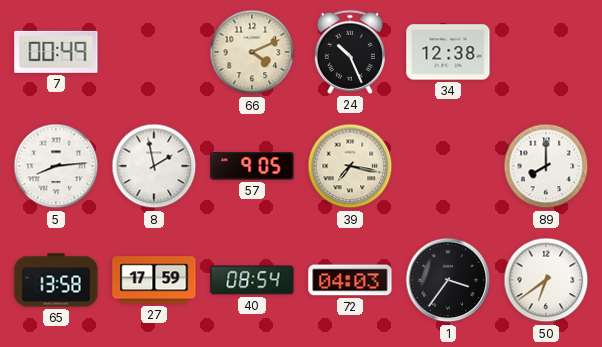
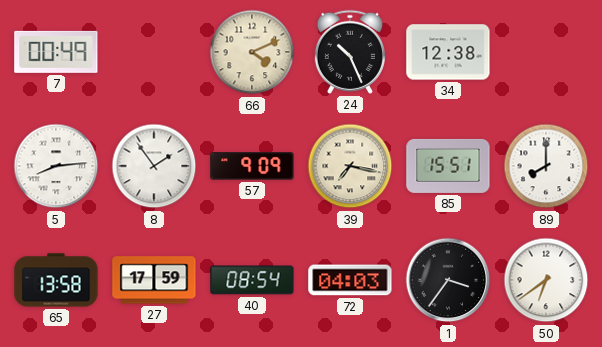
8: 1:58 -> 1:54 (154, 166)
57: 9:05 -> 9:09 (252, 166)
85: none -> 15:51 (448, 166)
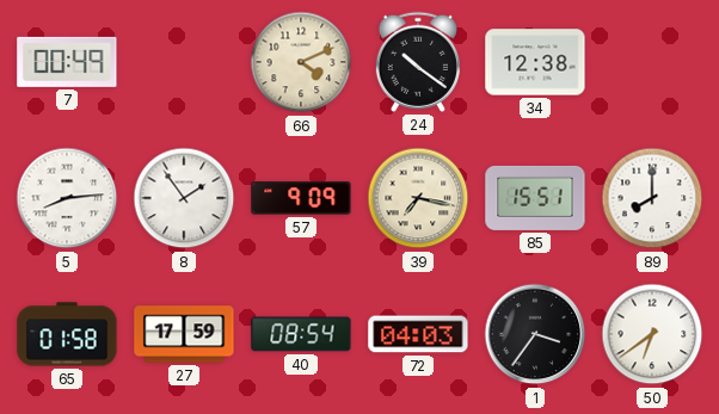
24: 10:26 -> 10:21 (418, 62)
65: 13:58 -> 01:58 (67, 334)
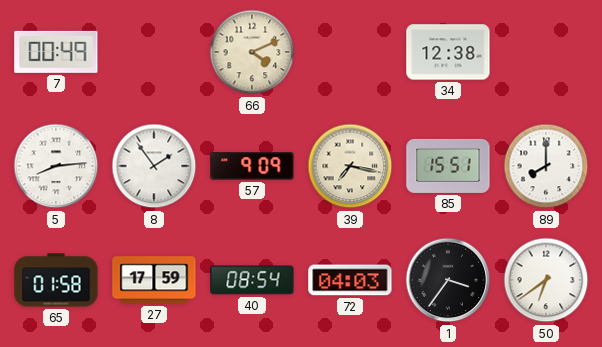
24: 10:21 -> none (418, 62)
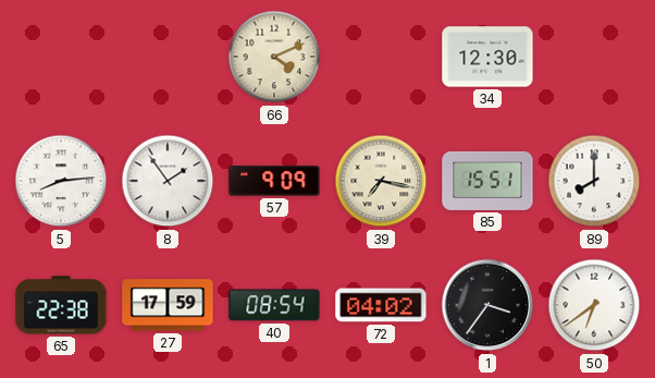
7: 00:49 -> none (56, 52)
34: 12:38 -> 12:30 (487, 57)
65: 01:58 -> 22:38 (61, 305)
72: 04:03 -> 04:02 (381, 305)
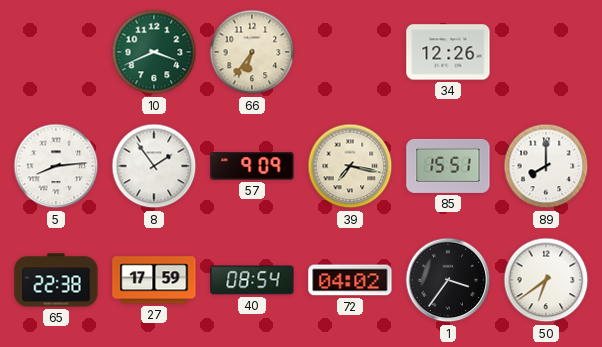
10: none -> 3:41 (154, 52)
66: 4:11 -> 6:36 (252, 52)
34: 12:30 -> 12:26 (448, 52)
